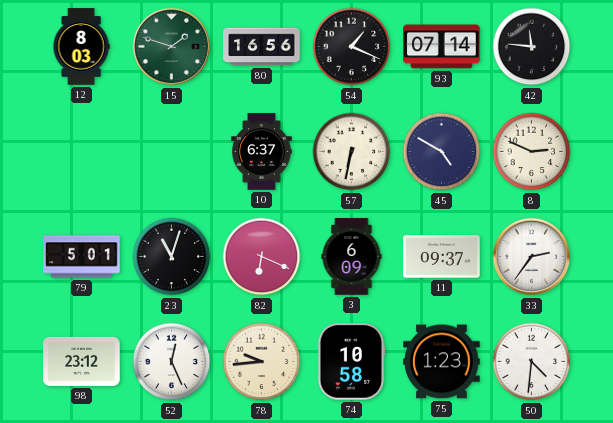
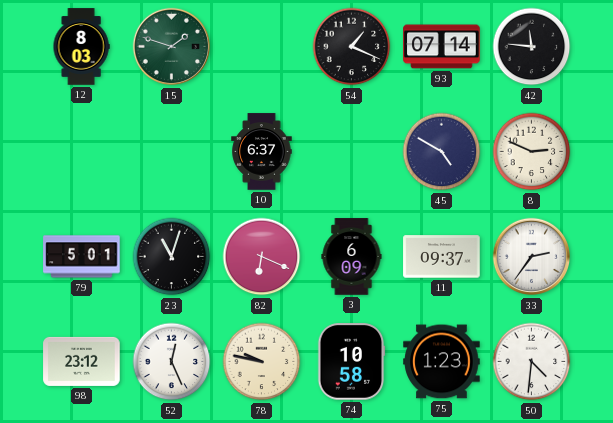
80: 16:56 -> none (262, 47)
57: 6:32 -> none (352, 152)
78: 9:44 -> 9:47 (262, 362)
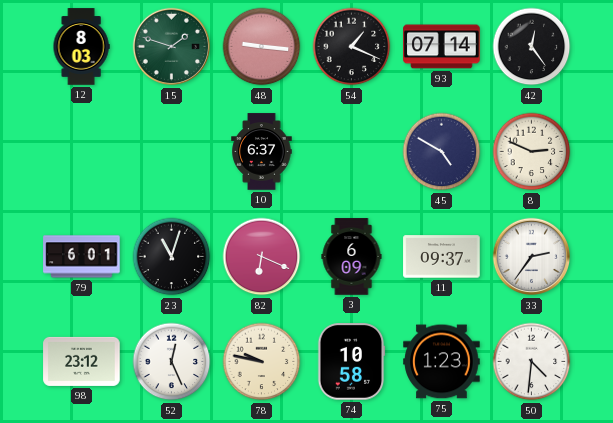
48: none -> 9:16 (262, 47)
42: 11:46 -> 12:24 (532, 47)
79: 5:01 -> 6:01 (82, 257)
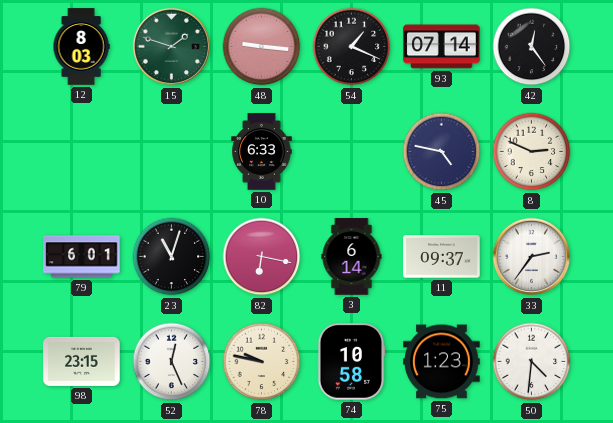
10: 6:37 -> 6:33 (262, 152)
45: 4:50 -> 4:47 (442, 152)
82: 6:19 -> 6:17 (262, 257)
3: 6:09 -> 6:14 (352, 257)
98: 23:12 -> 23:15 (82, 361)
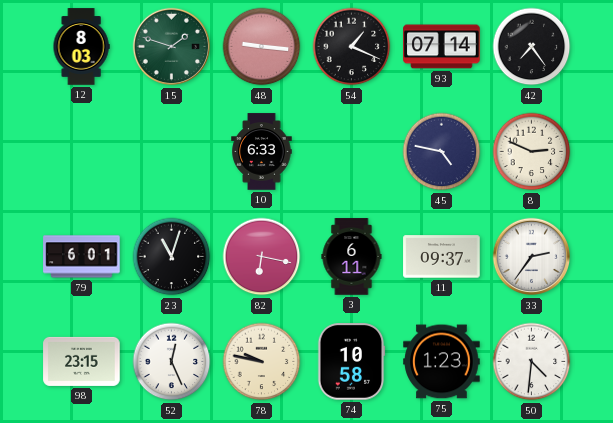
42: 12:24 -> 7:24 (532, 47)
3: 6:14 -> 6:11 (352, 257)
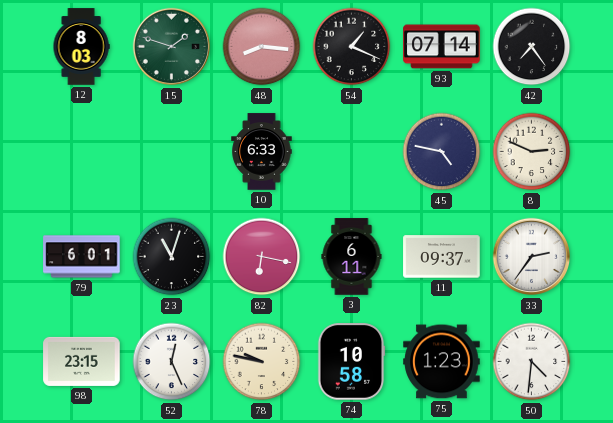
48: 9:16 -> 8:16 (262, 47)
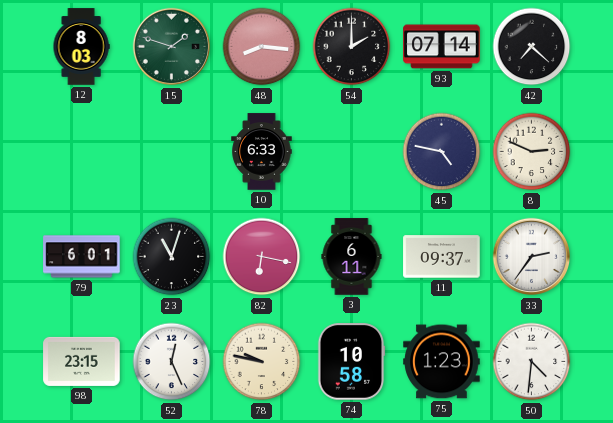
54: 1:19 -> 2:00 (352, 47)
42: 7:24 -> 7:22 (532, 47)
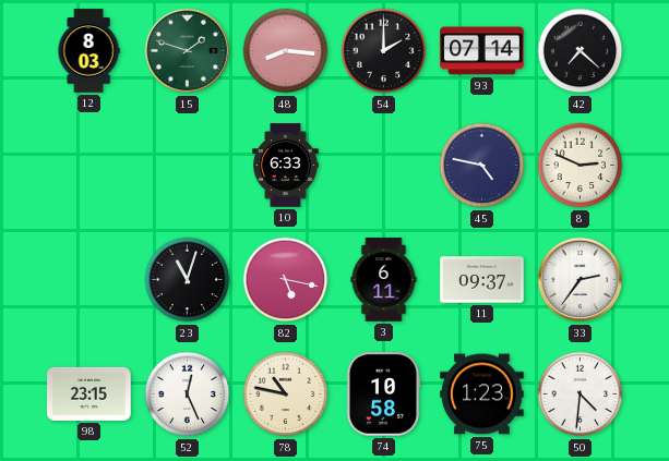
79: 6:01 -> none (82, 257)
82: 6:17 -> 5:17 (286, 280)
78: 9:47 -> 10:47 (286, 395)
